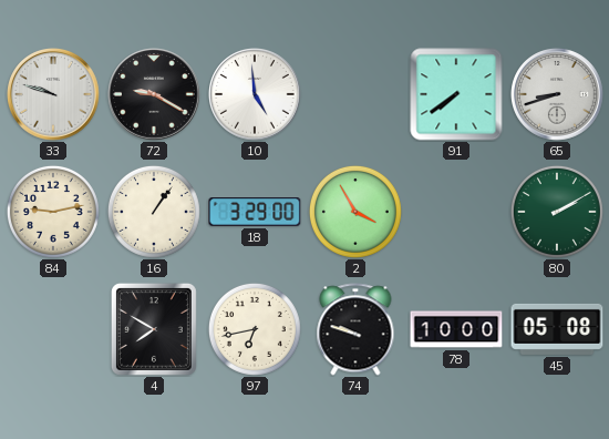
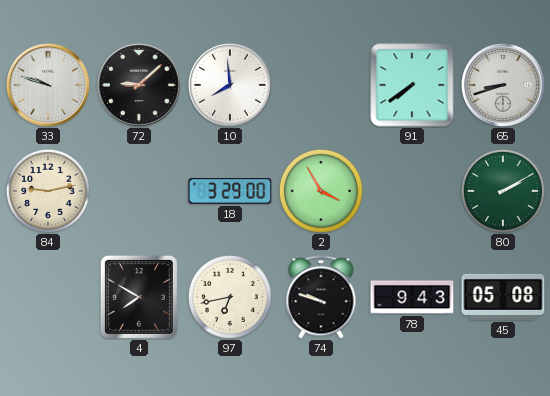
72: 9:20 -> 9:08 (140, 86)
10: 4:59 -> 7:59 (231, 86)
16: 1:06 -> none (154, 212)
78: 10:00 -> 9:43 (412, 297)
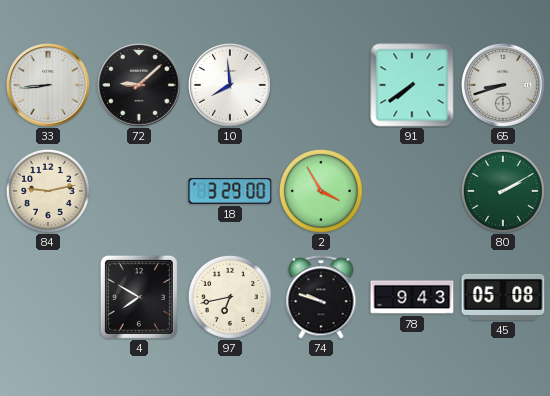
33: 9:48 -> 8:44 (49, 86)
